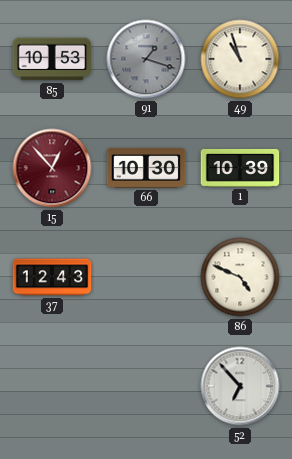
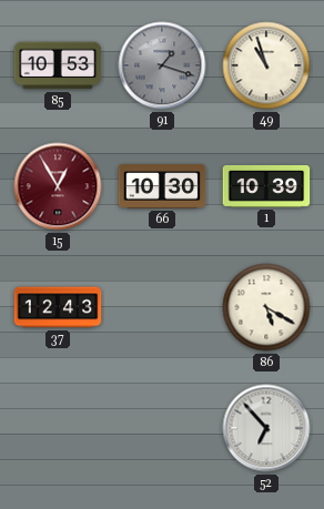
15: 12:53 -> 12:55 (58, 186)
86: 4:49 -> 5:20 (266, 307)
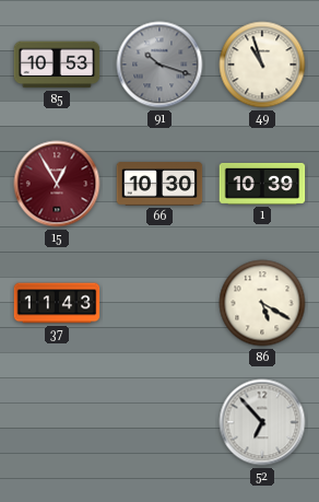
91: 1:18 -> 10:18 (159, 65)
37: 12:43 -> 11:43 (57, 303)
